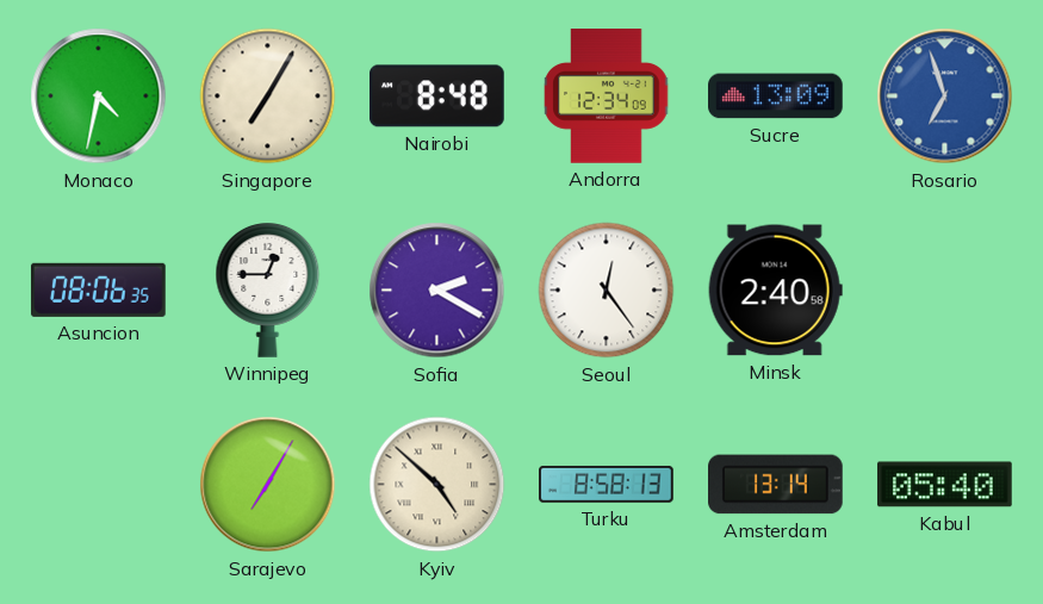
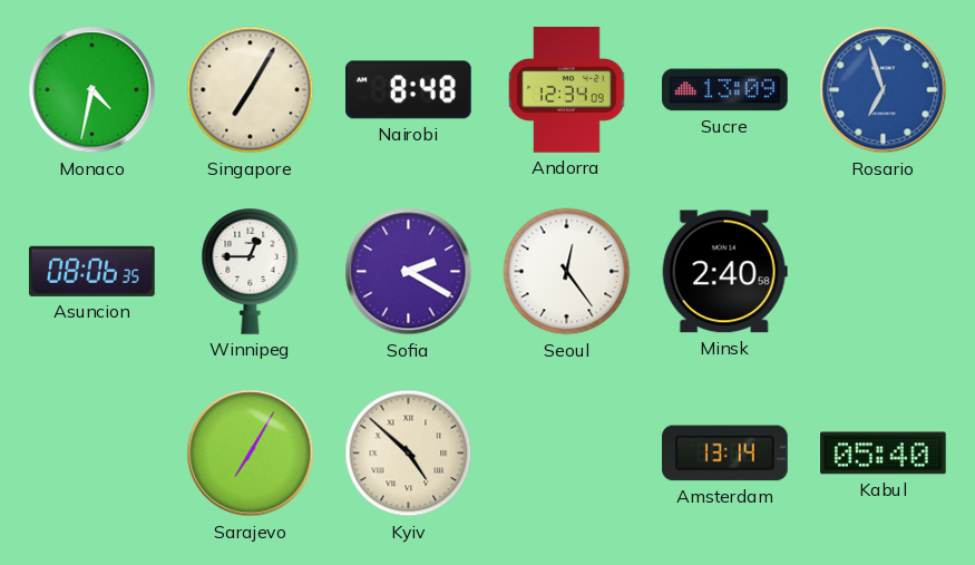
Turku: 8:58 -> none (607, 484)
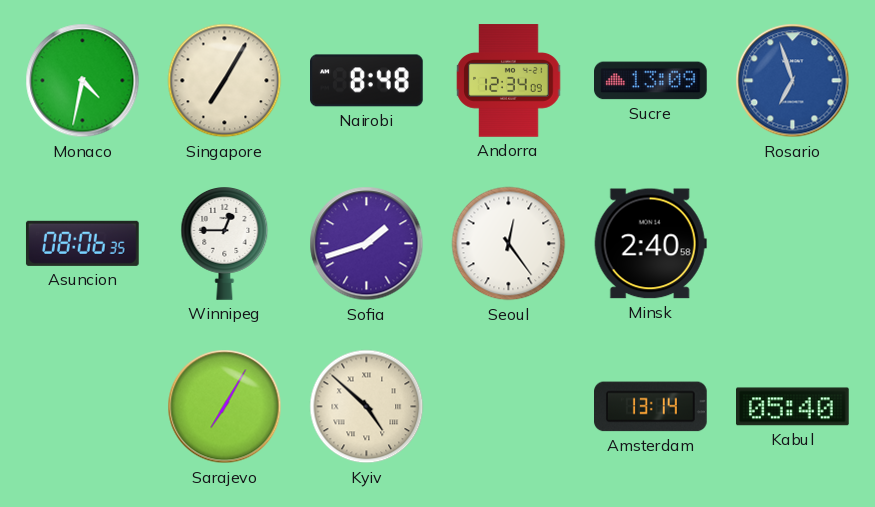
Sofia: 2:20 -> 1:42 (367, 244)
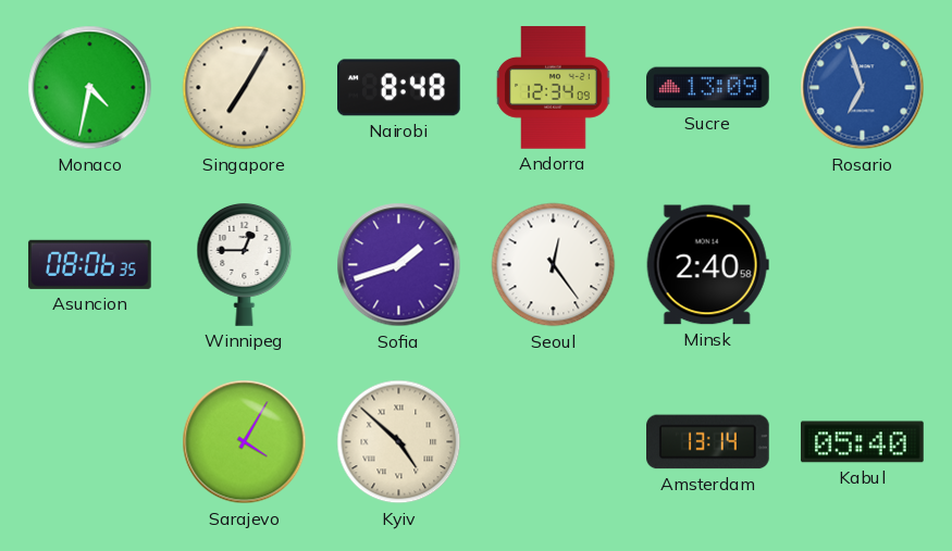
Sarajevo: 7:05 -> 4:05 (245, 442)
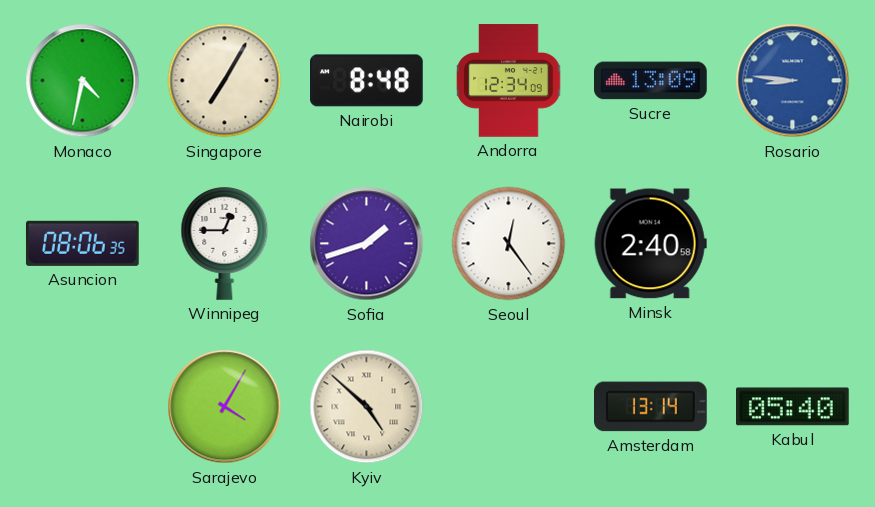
Rosario: 6:57 -> 8:46 (793, 81)
